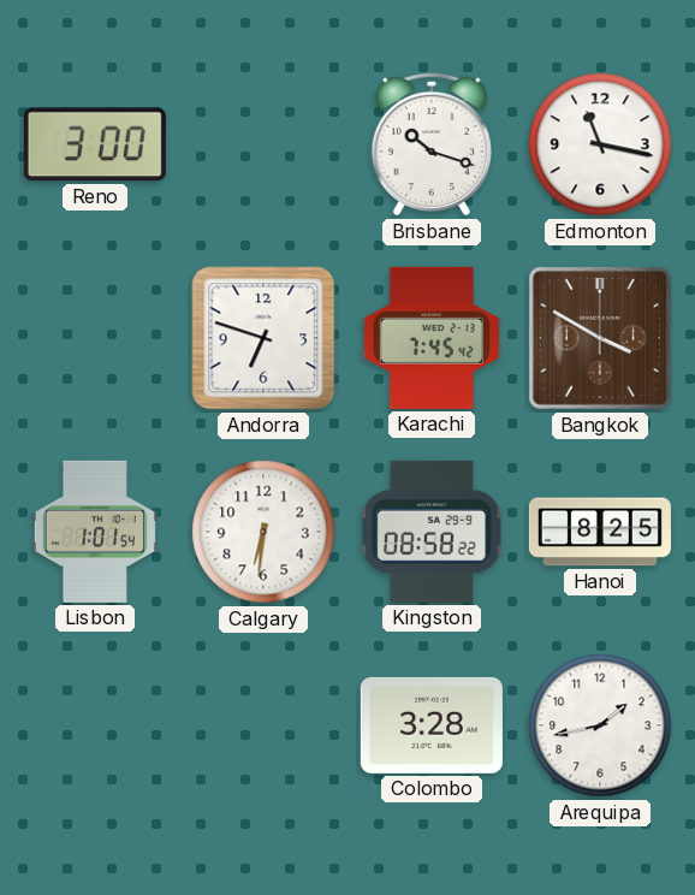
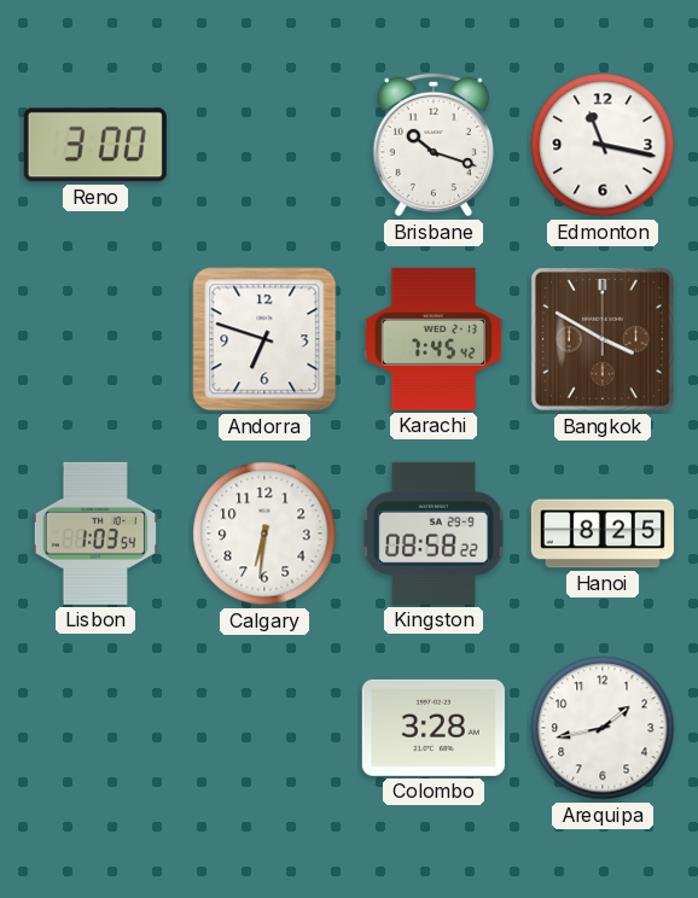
Lisbon: 1:01 -> 1:03 (95, 533)
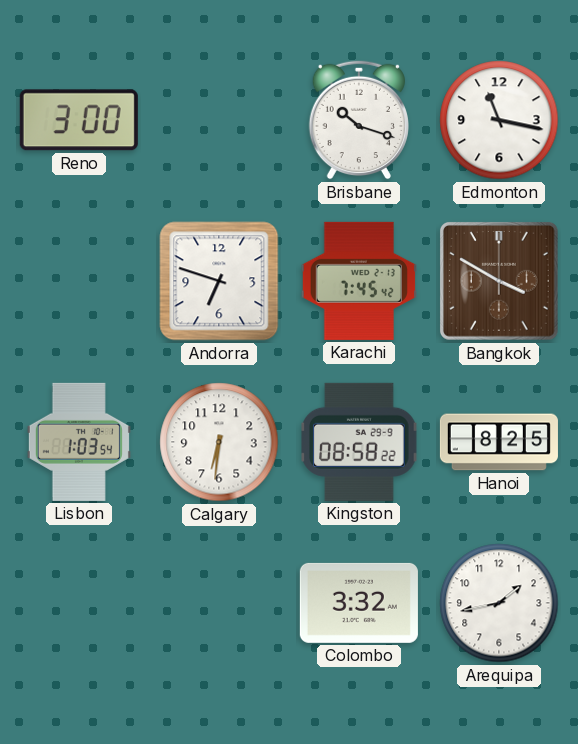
Colombo: 3:28 -> 3:32 (359, 603)
